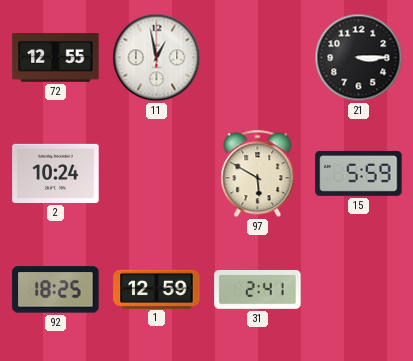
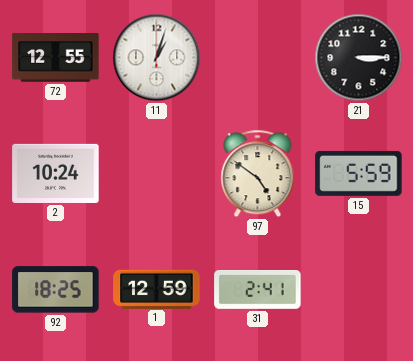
11: 12:58 -> 1:03 (157, 58)
97: 5:50 -> 4:51 (258, 174)
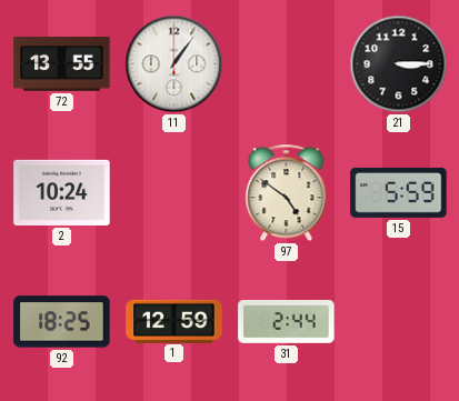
72: 12:55 -> 13:55 (62, 64)
11: 1:03 -> 1:06 (174, 64)
31: 2:41 -> 2:44 (287, 322)
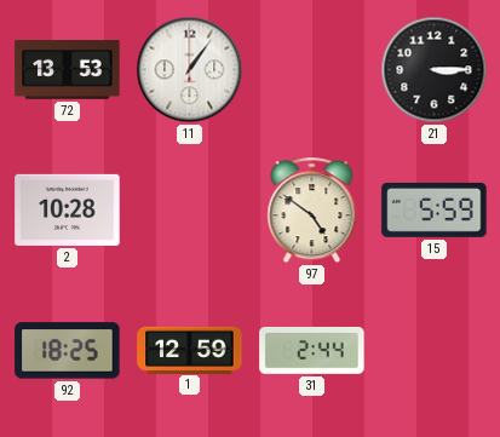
72: 13:55 -> 13:53 (68, 70)
2: 10:24 -> 10:28 (68, 209)
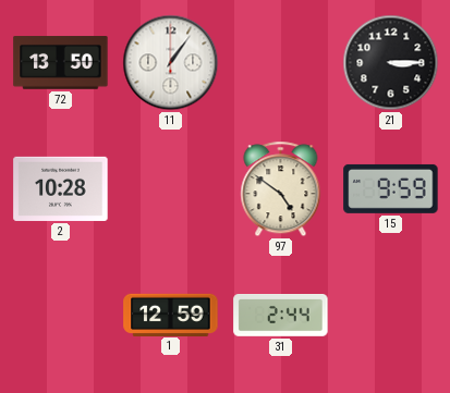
72: 13:53 -> 13:50 (61, 63)
15: 5:59 -> 9:59 (391, 188)
92: 18:25 -> none (68, 351)
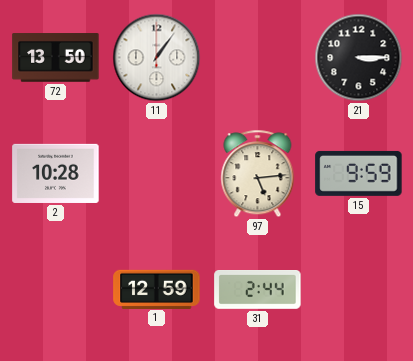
97: 4:51 -> 5:14 (258, 174)
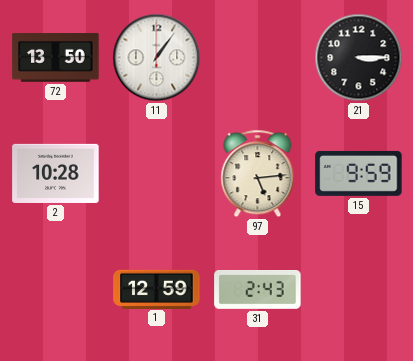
31: 2:44 -> 2:43 (258, 290)
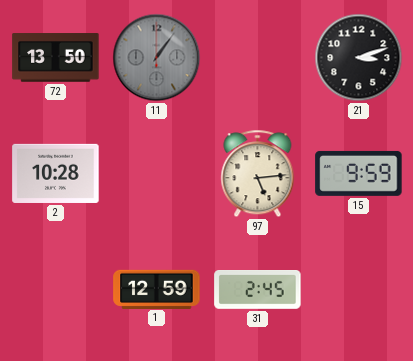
11 dial: white -> grey (157, 58)
21: 3:15 -> 3:12 (359, 58)
31: 2:43 -> 2:45 (258, 290)
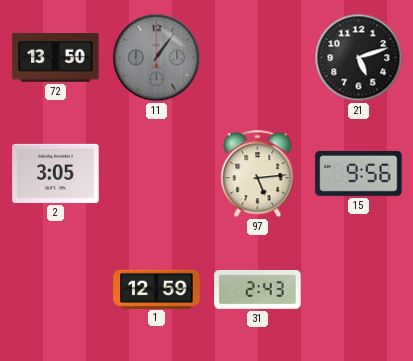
21: 3:12 -> 5:12 (359, 58)
2: 10:28 -> 3:05 (56, 173)
15: 9:59 -> 9:56 (359, 173)
31: 2:45 -> 2:43 (258, 290)
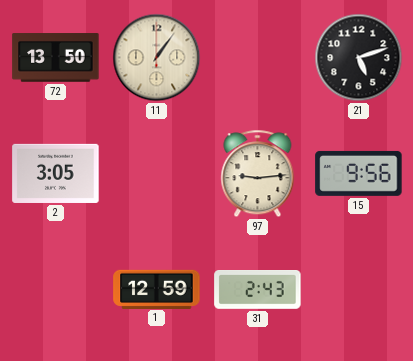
11 dial: grey -> cream (157, 58)
97: 5:14 -> 9:14 (258, 174)
